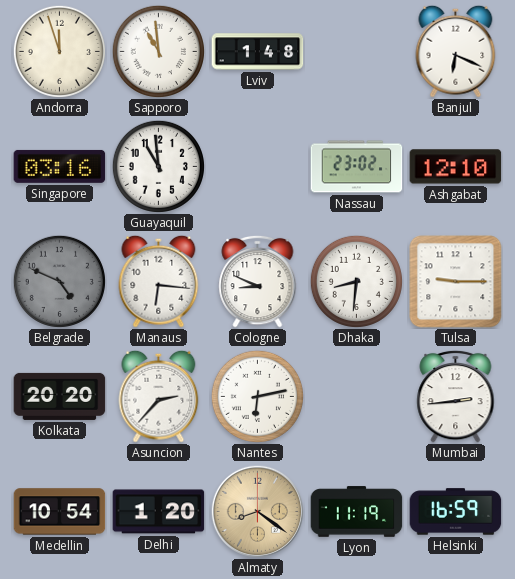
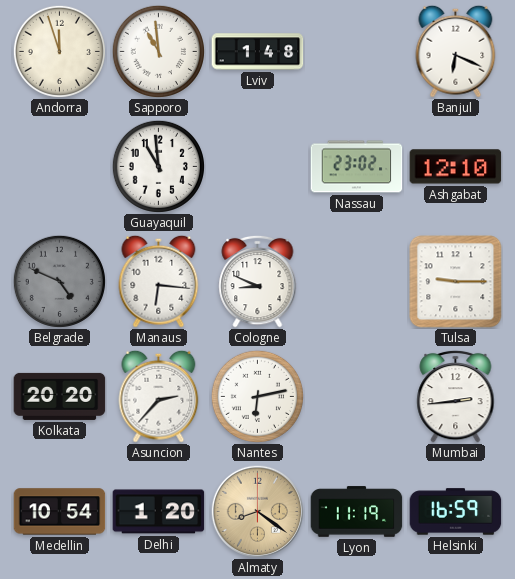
Singapore: 03:16 -> none (60, 166)
Dhaka: 8:31 -> none (356, 281)
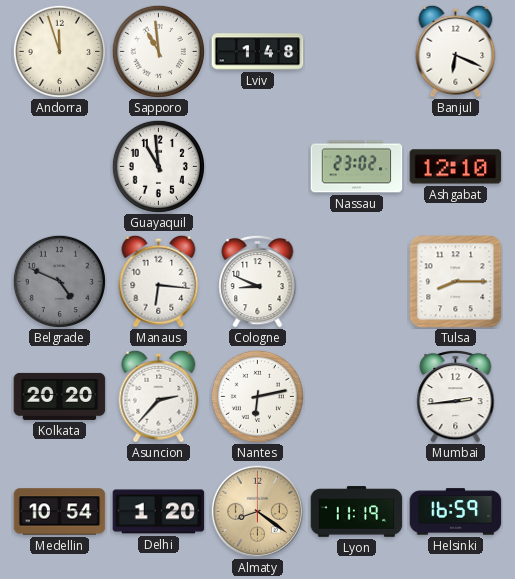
Tulsa: 9:15 -> 8:15 (456, 282)
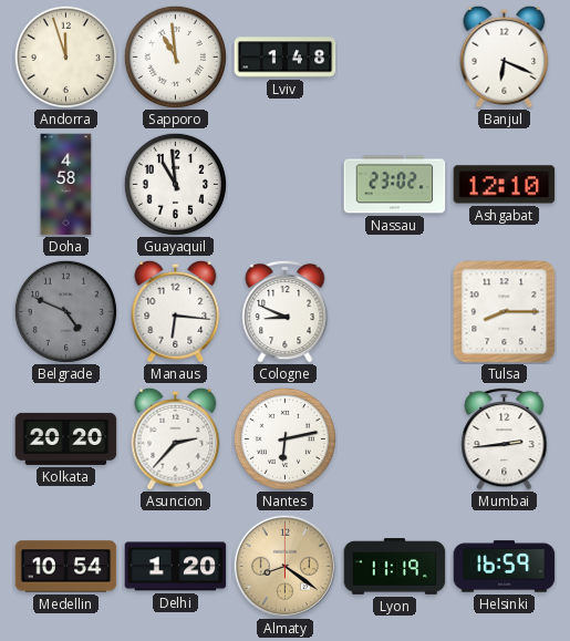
Doha: none -> 4:58 (66, 185)
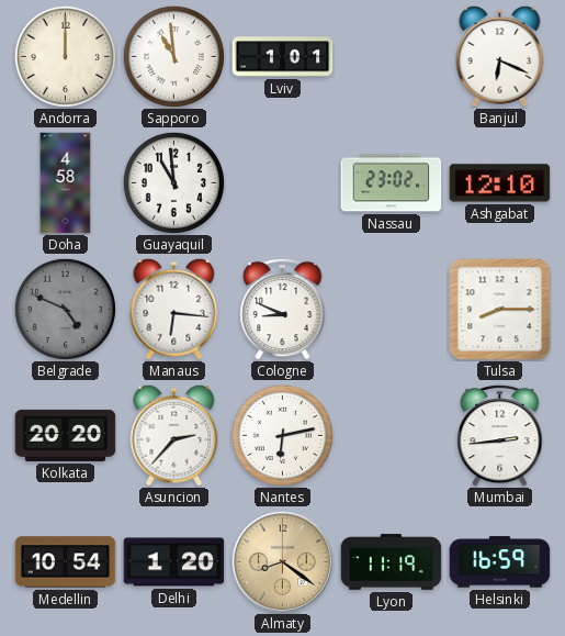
Andorra: 11:57 -> 12:00 (65, 56)
Lviv: 1:48 -> 1:01 (283, 57)
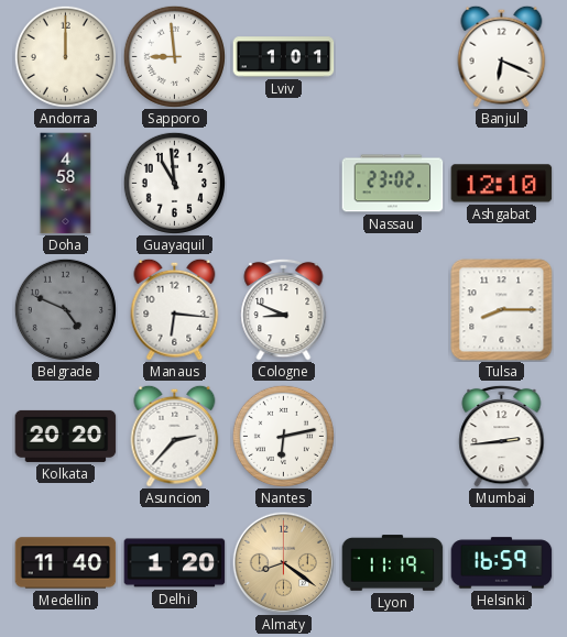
Sapporo: 10:59 -> 8:59 (174, 56)
Medellin: 10:54 -> 11:40 (66, 563)
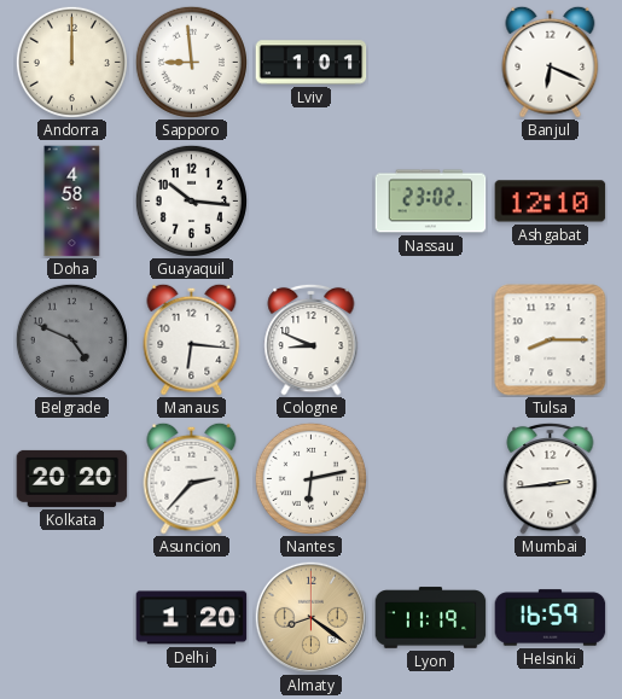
Guayaquil: 10:59 -> 10:16 (191, 200)
Medellin: 11:40 -> none (66, 563)
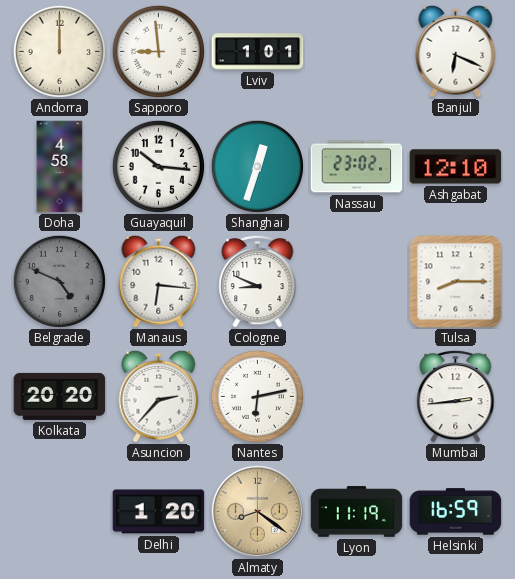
Shanghai: none -> 12:33 (257, 166)
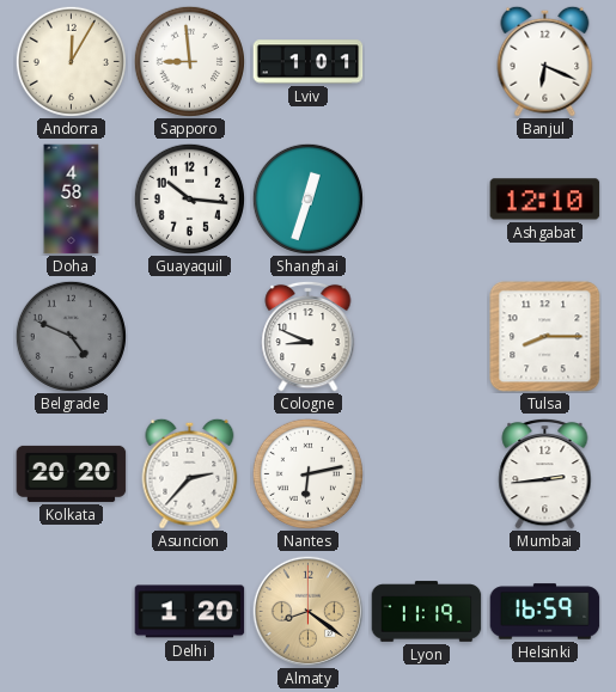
Andorra: 12:00 -> 12:05 (71, 61)
Nassau: 23:02 -> none (357, 167)
Manaus: 6:16 -> none (159, 281)
